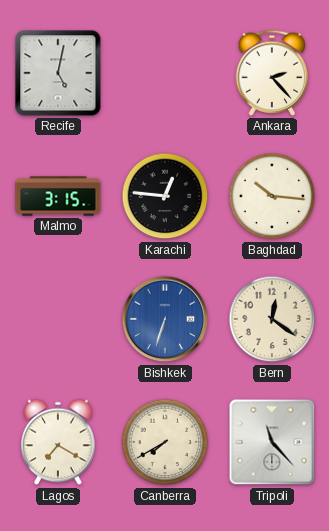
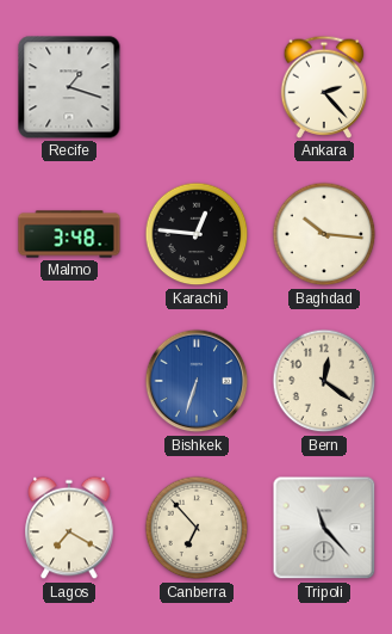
Recife: 5:02 -> 1:18 (69, 87)
Malmo: 3:15 -> 3:48 (69, 234)
Canberra: 7:40 -> 6:53 (197, 528)
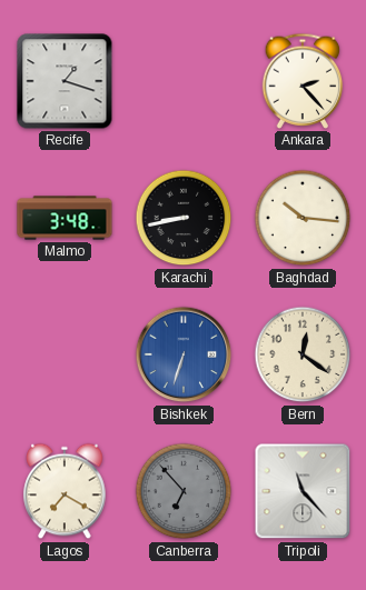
Karachi: 12:46 -> 8:43 (184, 218)
Canberra dial: cream -> grey (184, 491)
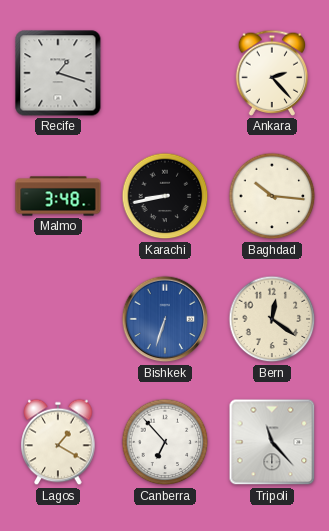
Lagos: 7:20 -> 1:20 (58, 442)
Canberra dial: grey -> white (165, 442)
